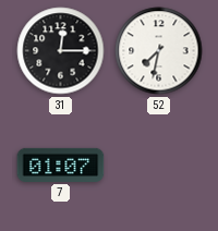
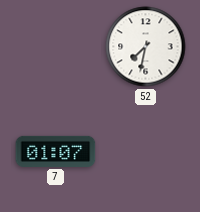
31: 12:15 -> none (61, 51)
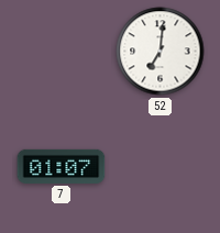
52: 7:32 -> 7:01 (161, 52)
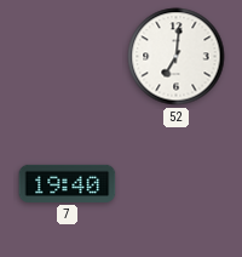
7: 01:07 -> 19:40 (68, 183)
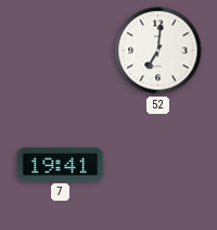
7: 19:40 -> 19:41 (61, 164)
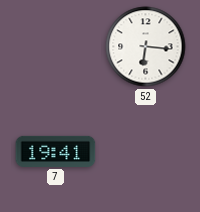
52: 7:01 -> 6:16 (146, 47)
